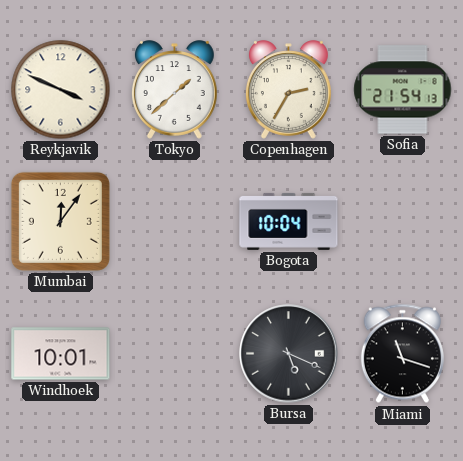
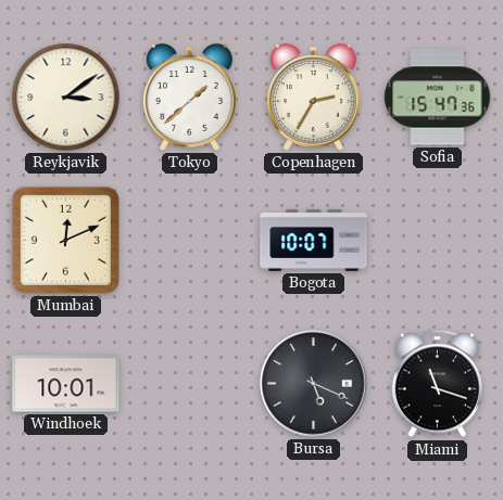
Reykjavik: 3:49 -> 3:09 (66, 98)
Sofia: 21:54 -> 15:47 (438, 98)
Mumbai: 12:06 -> 12:11 (65, 240)
Bogota: 10:04 -> 10:07 (314, 240)
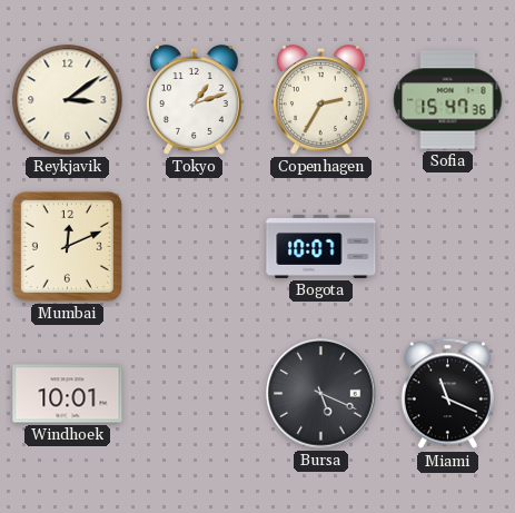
Tokyo: 1:38 -> 1:12 (194, 100)
Miami: 11:18 -> 11:19 (447, 394)
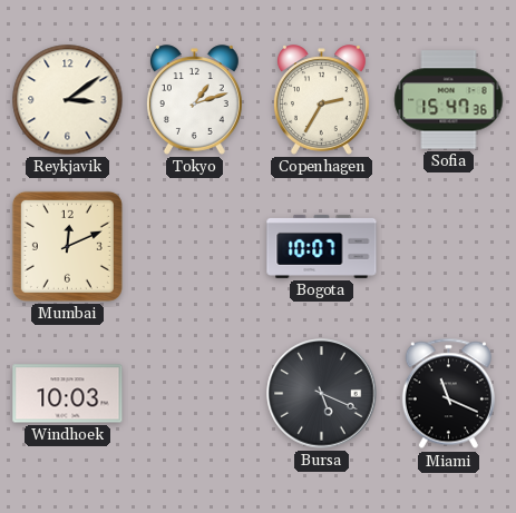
Windhoek: 10:01 -> 10:03 (68, 394)
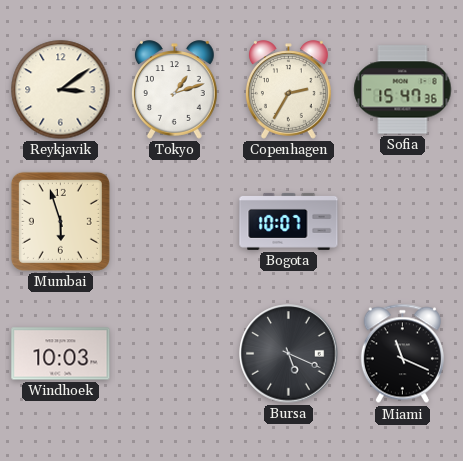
Mumbai: 12:11 -> 5:57 (60, 221)
